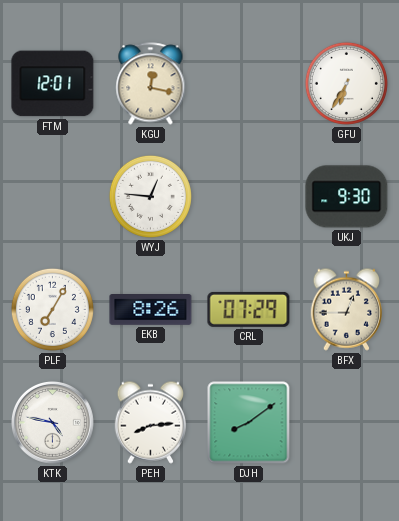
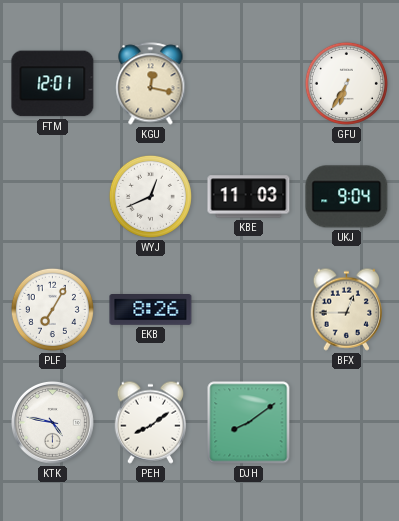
WYJ: 12:46 -> 12:41 (150, 196)
KBE: none -> 11:03 (249, 197)
UKJ: 9:30 -> 9:04 (347, 197)
CRL: 07:29 -> none (249, 309)
PEH: 8:14 -> 8:09 (150, 422)
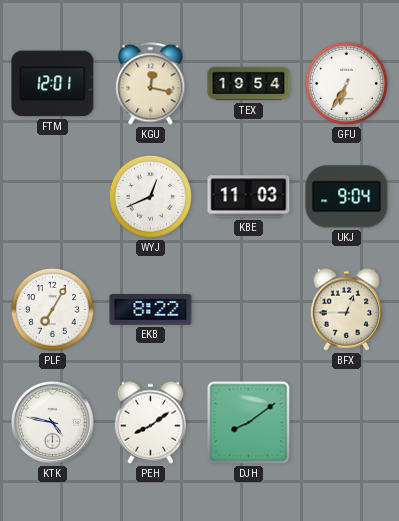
TEX: none -> 19:54 (249, 84)
EKB: 8:26 -> 8:22 (151, 310)
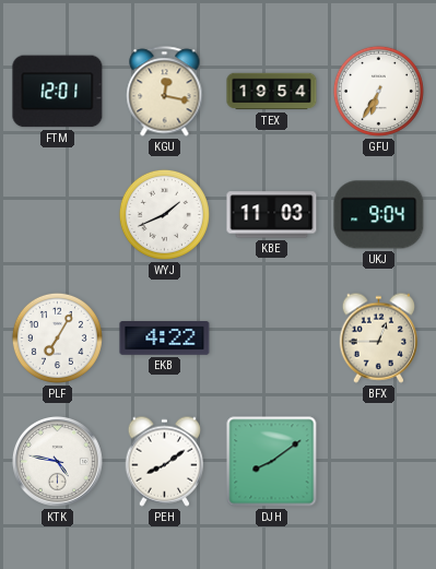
WYJ: 12:41 -> 1:41 (164, 214)
EKB: 8:22 -> 4:22 (165, 339)
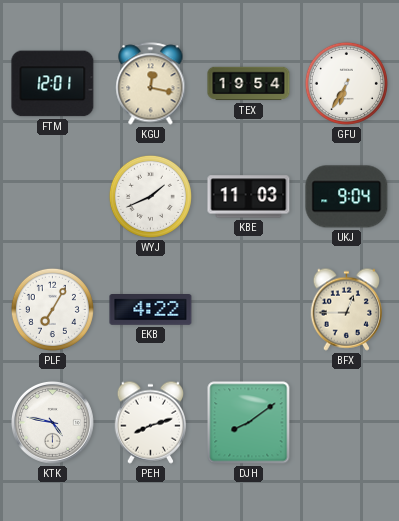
PEH: 8:09 -> 8:12 (150, 422)
